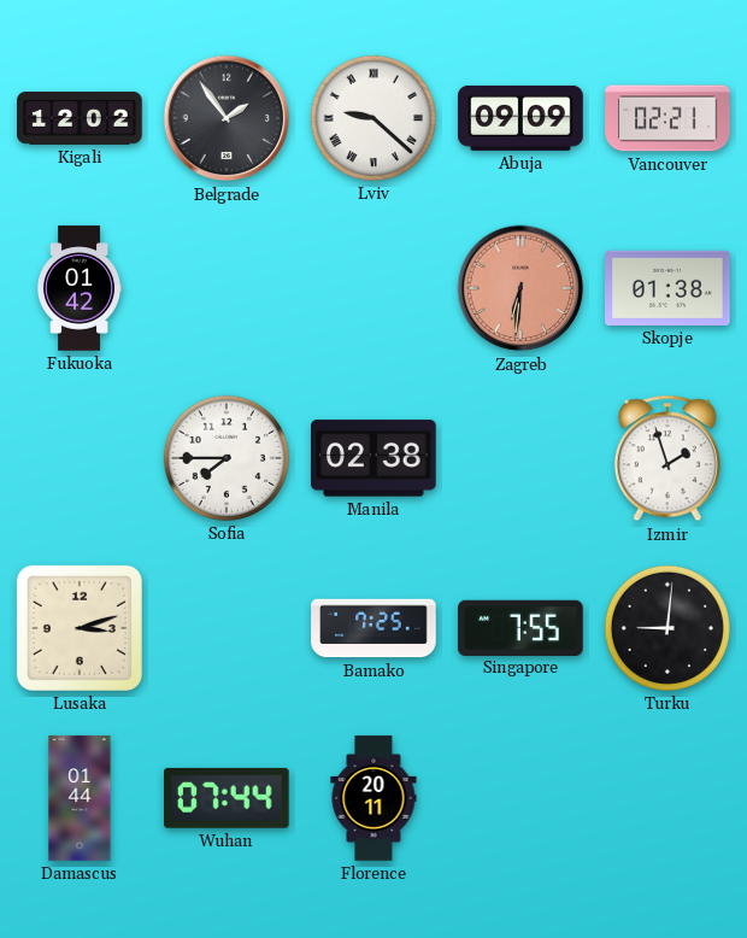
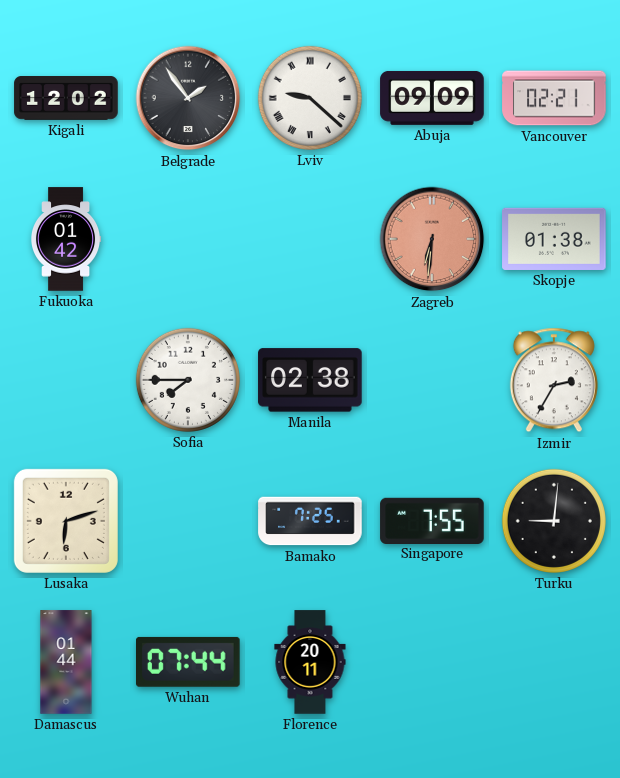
Izmir: 1:57 -> 2:35 (554, 380)
Lusaka: 3:12 -> 6:12 (66, 521)
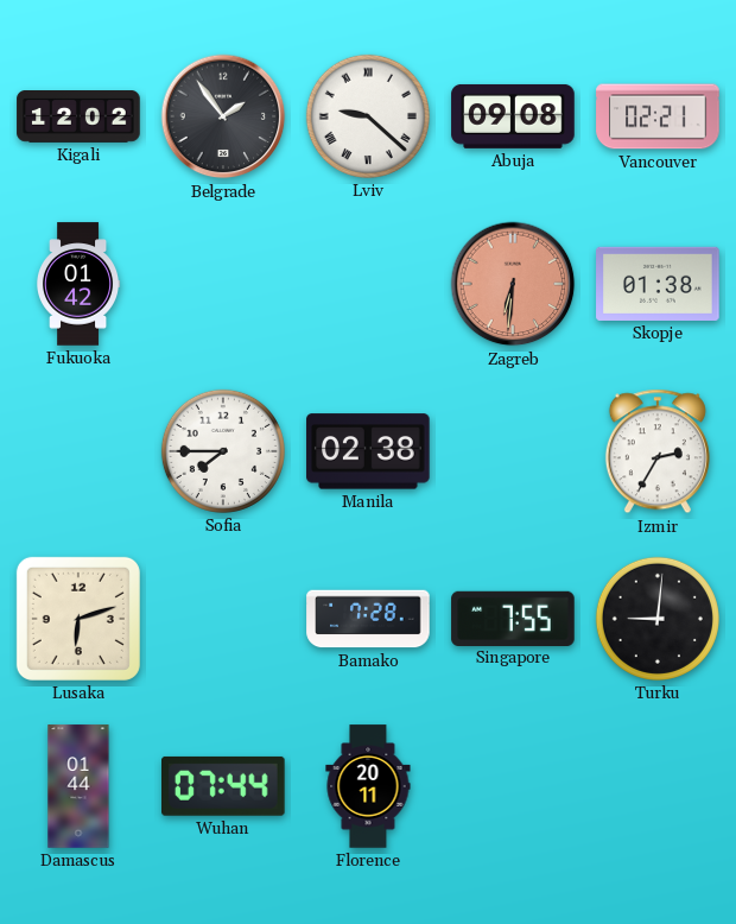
Abuja: 09:09 -> 09:08 (513, 116)
Bamako: 7:25 -> 7:28 (368, 619)
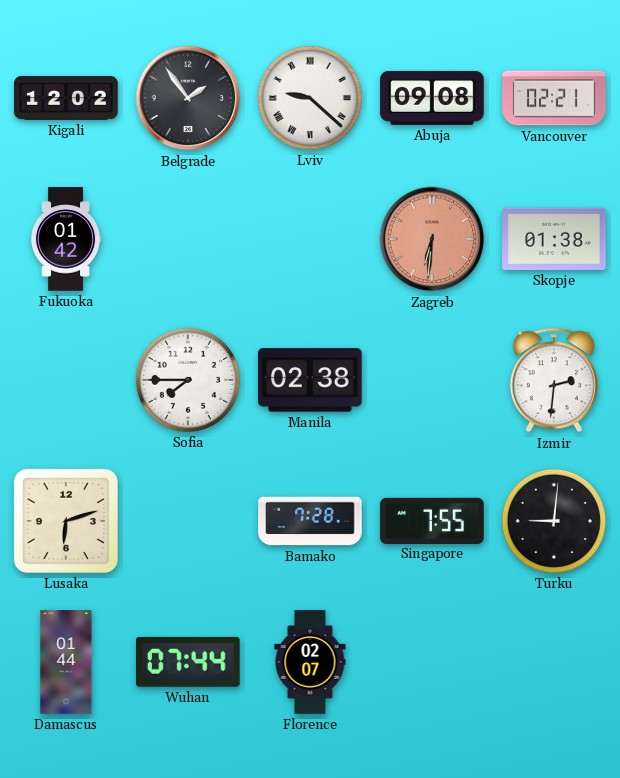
Izmir: 2:35 -> 2:31 (554, 380)
Florence: 20:11 -> 02:07 (310, 662)
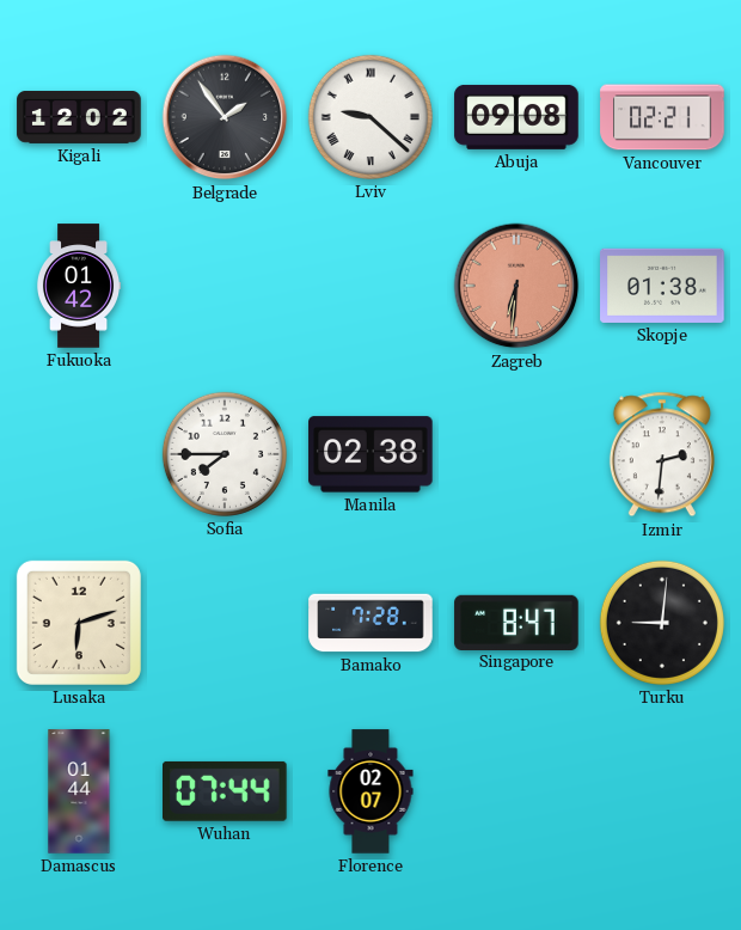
Singapore: 7:55 -> 8:47 (516, 622)
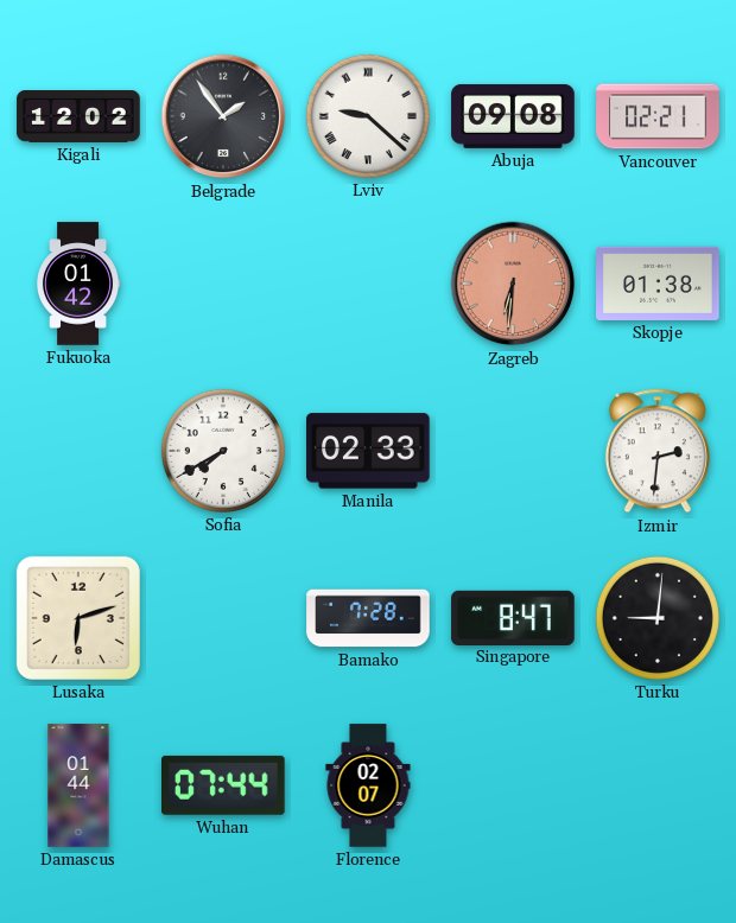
Sofia: 7:45 -> 7:40 (223, 451)
Manila: 02:38 -> 02:33 (368, 451)
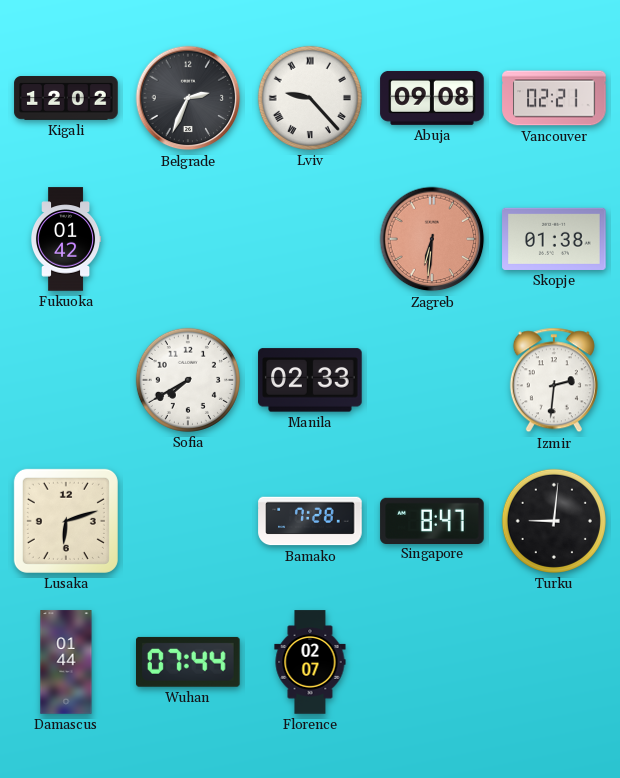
Belgrade: 1:54 -> 2:34 (188, 98)
Lviv: 9:22 -> 9:23 (310, 98)
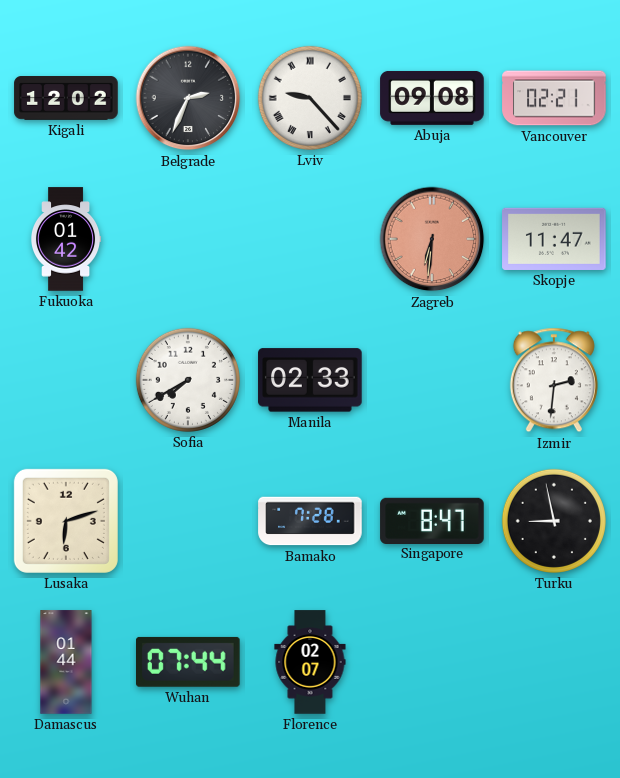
Skopje: 01:38 -> 11:47 (554, 239)
Turku: 9:01 -> 8:58 (554, 521)
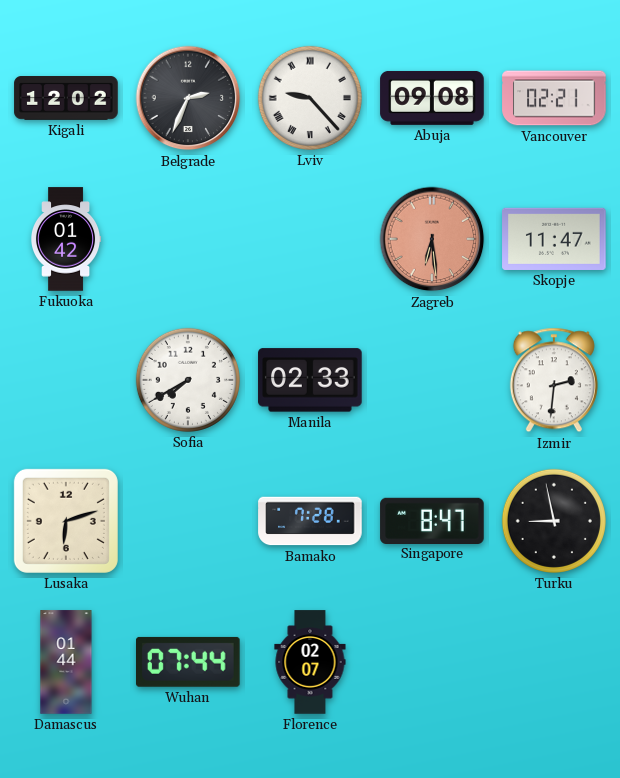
Zagreb: 6:31 -> 6:29 (432, 239)
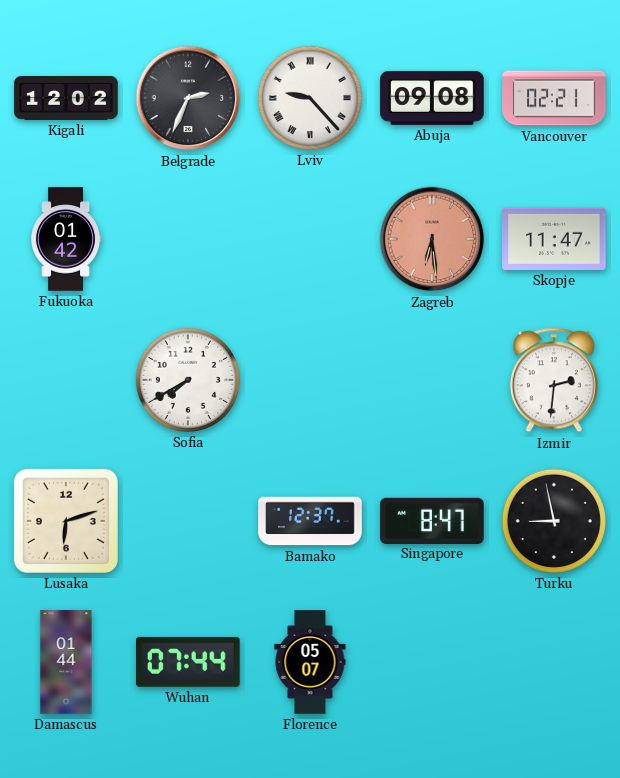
Manila: 02:33 -> none (310, 380)
Bamako: 7:28 -> 12:37 (310, 521)
Florence: 02:07 -> 05:07 (310, 662)
